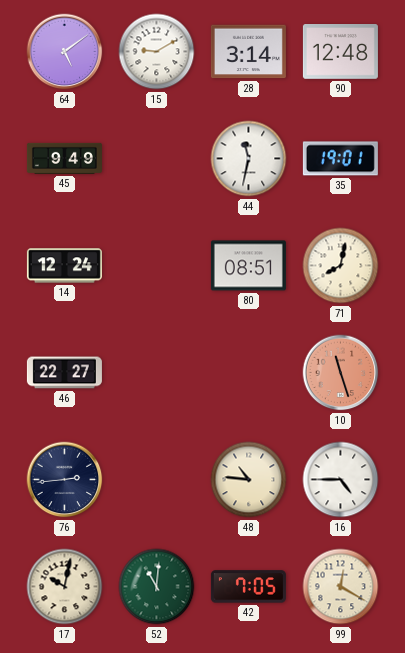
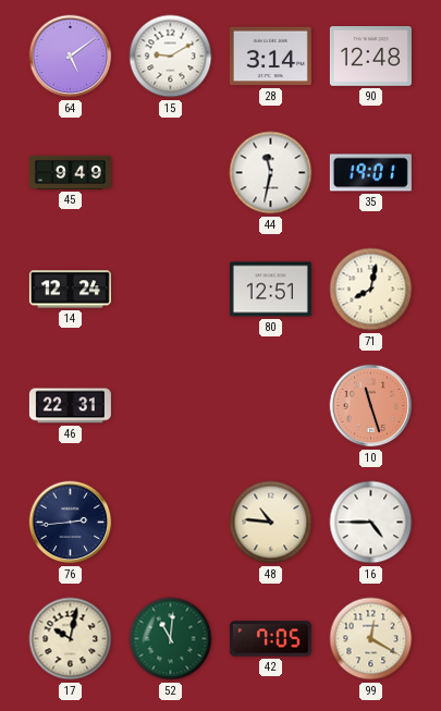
80: 08:51 -> 12:51 (270, 290)
46: 22:27 -> 22:31 (70, 406)
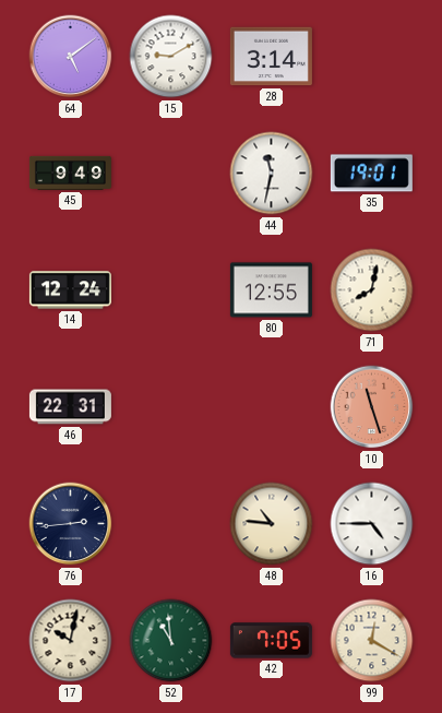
90: 12:48 -> none (370, 57)
80: 12:51 -> 12:55 (271, 290)
52: 11:01 -> 10:59 (171, 641)
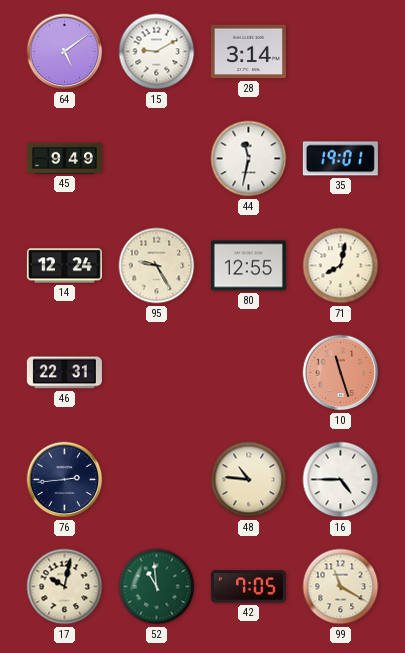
95: none -> 9:25 (157, 266)
99: 12:20 -> 11:20 (341, 587)
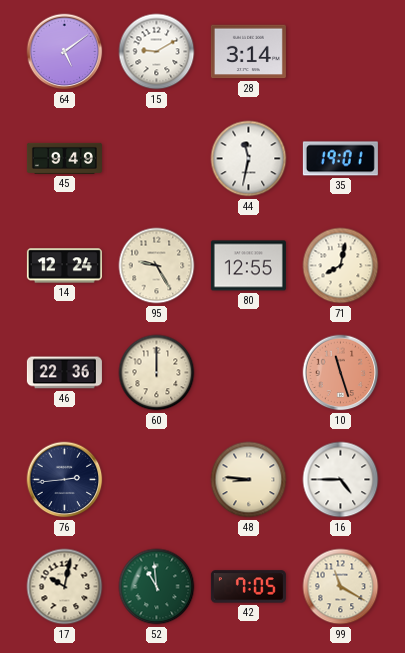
46: 22:31 -> 22:36 (64, 373)
60: none -> 12:00 (157, 373)
48: 10:46 -> 8:46 (249, 480)
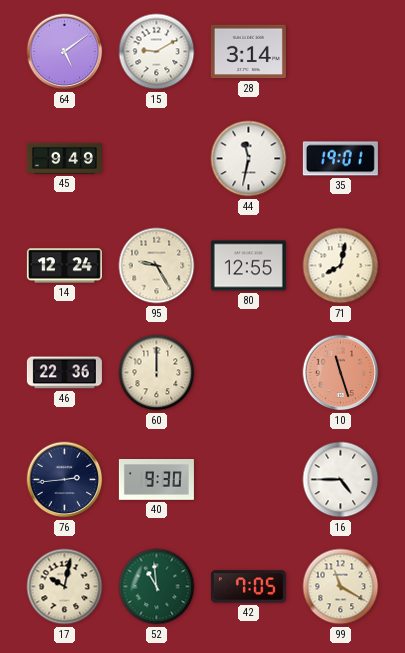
40: none -> 9:30 (156, 480)
48: 8:46 -> none (249, 480)
